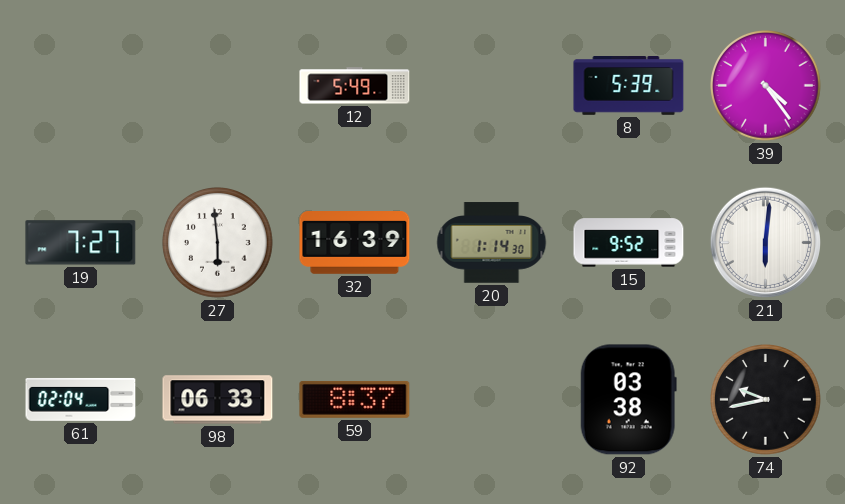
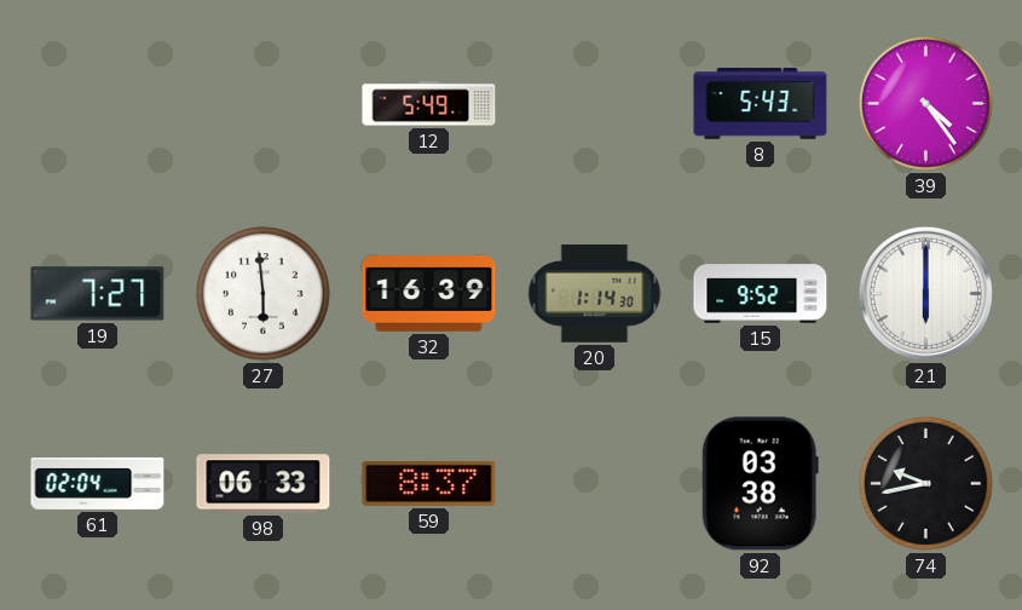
8: 5:39 -> 5:43 (761, 104)
21: 6:01 -> 6:00 (925, 293)
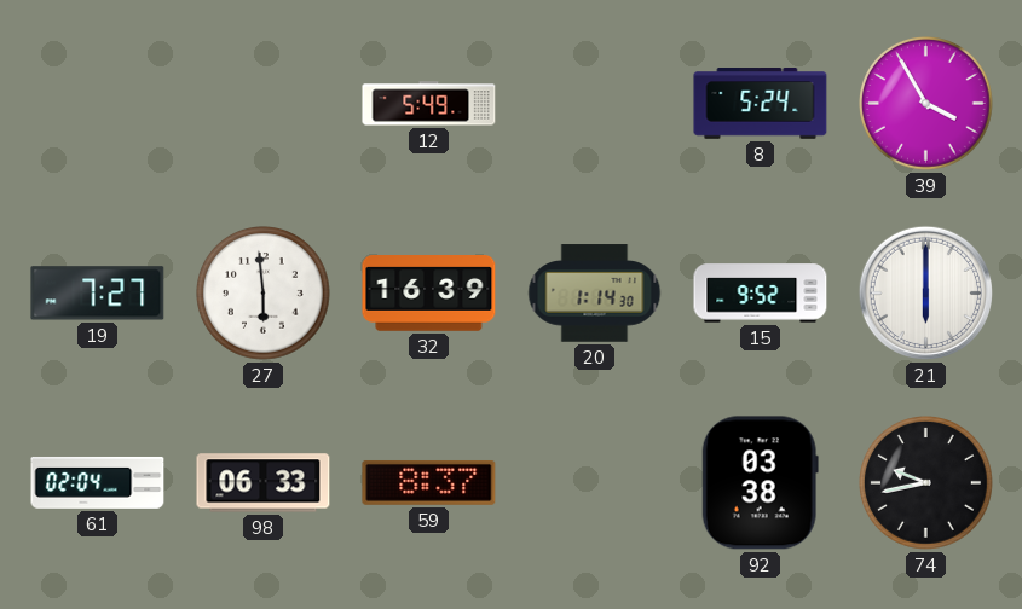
8: 5:43 -> 5:24 (761, 104)
39: 4:24 -> 3:55 (926, 104)
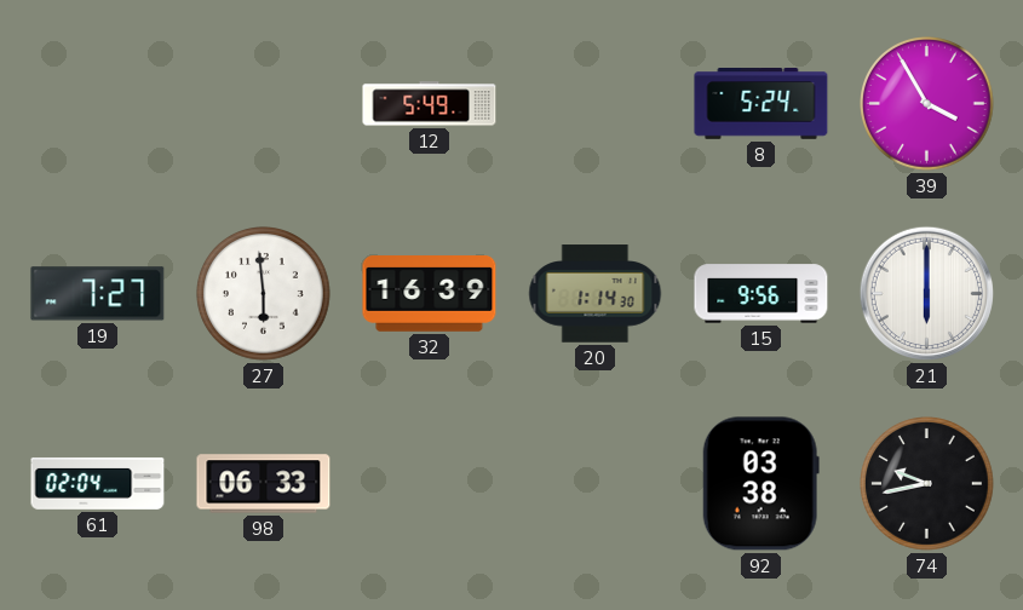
15: 9:52 -> 9:56 (761, 294)
59: 8:37 -> none (429, 482)
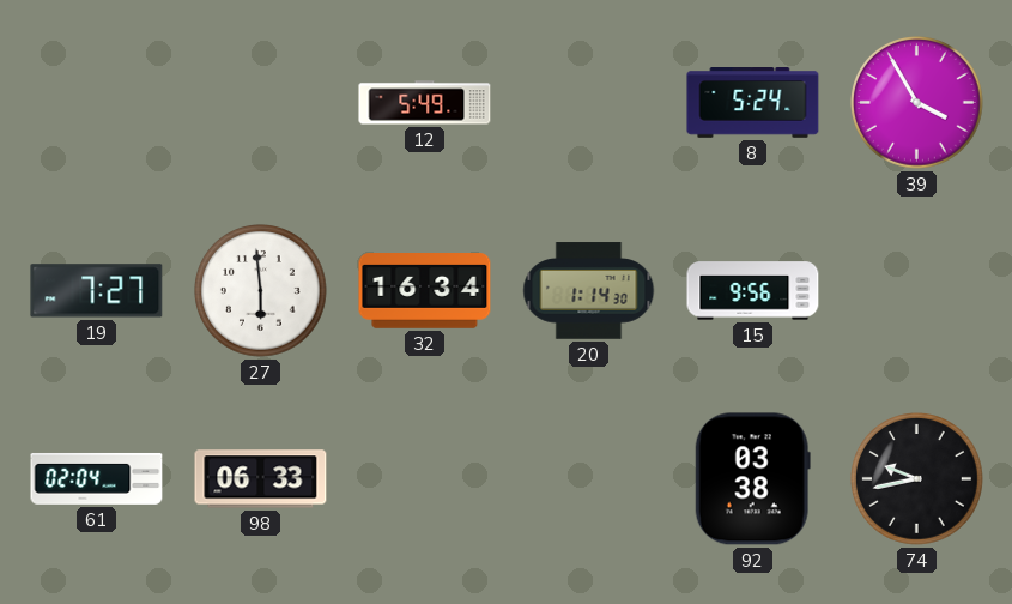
32: 16:39 -> 16:34 (425, 291)
21: 6:00 -> none (926, 293)
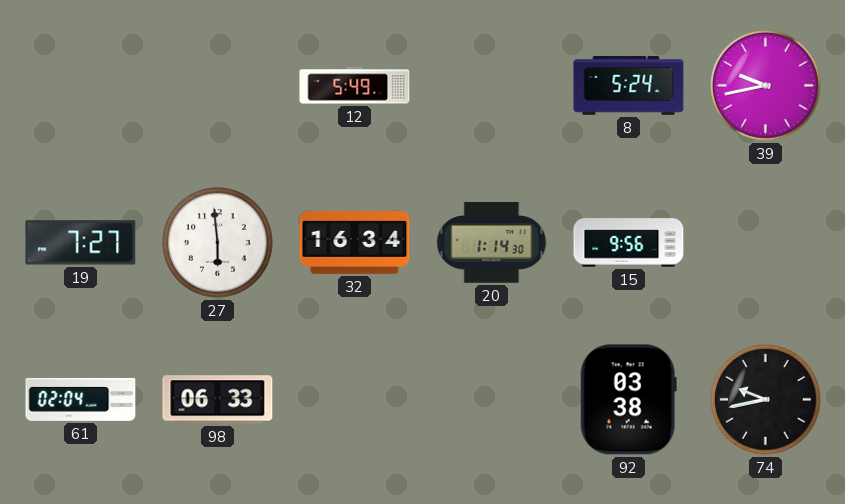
39: 3:55 -> 9:43 (766, 86)
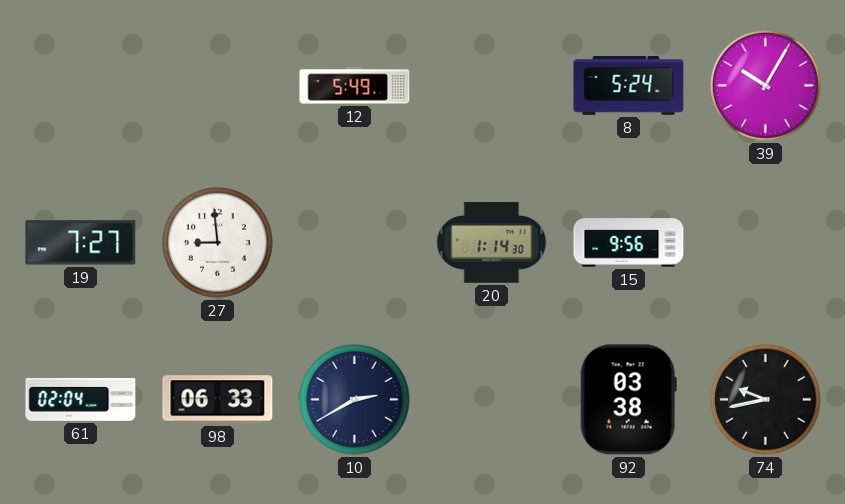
39: 9:43 -> 10:05 (766, 86)
27: 5:59 -> 8:59 (218, 243)
32: 16:34 -> none (355, 243)
10: none -> 2:40 (355, 400)
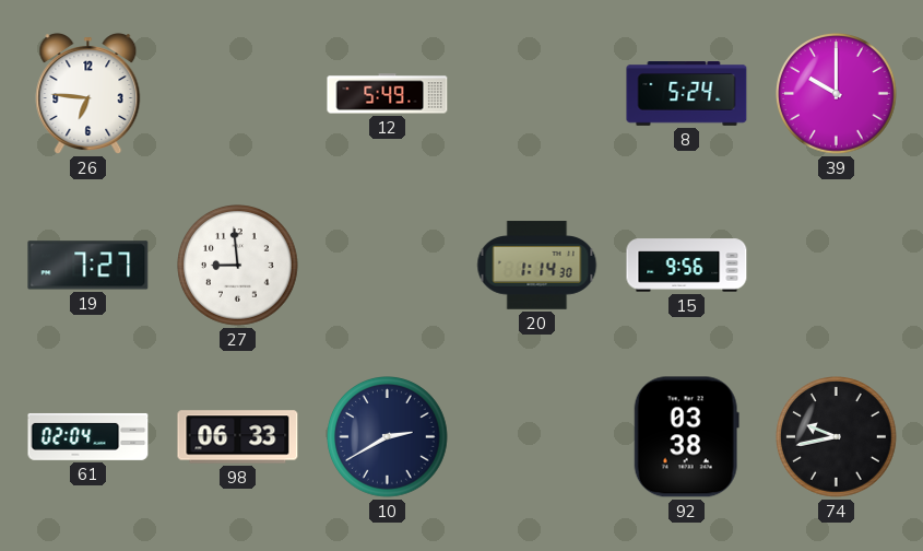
26: none -> 6:46 (88, 94)
39: 10:05 -> 10:00 (837, 94)
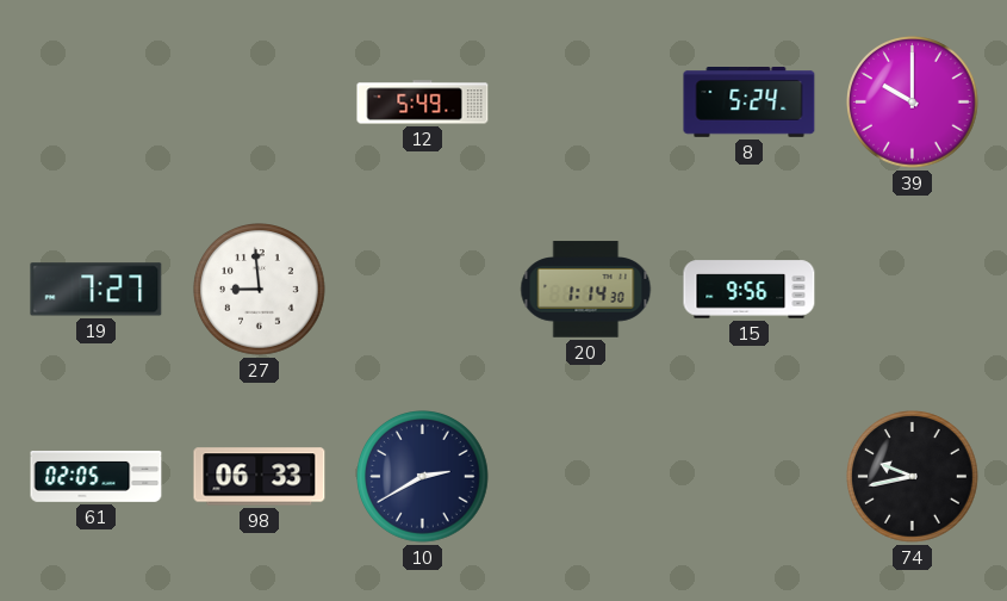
26: 6:46 -> none (88, 94)
61: 02:04 -> 02:05 (97, 476)
92: 03:38 -> none (686, 437)
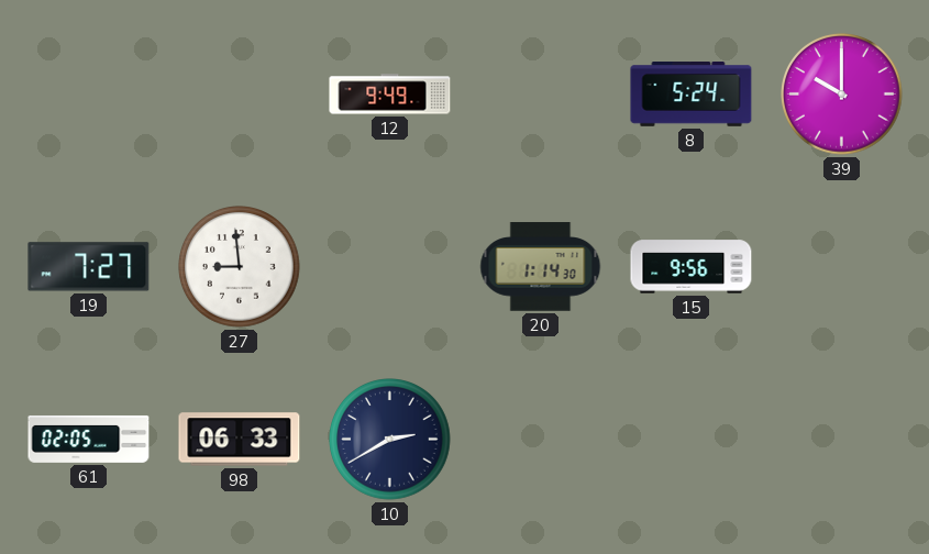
12: 5:49 -> 9:49 (390, 95)
74: 9:43 -> none (913, 477)
